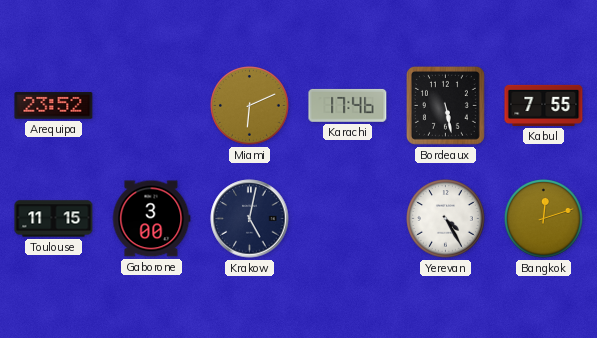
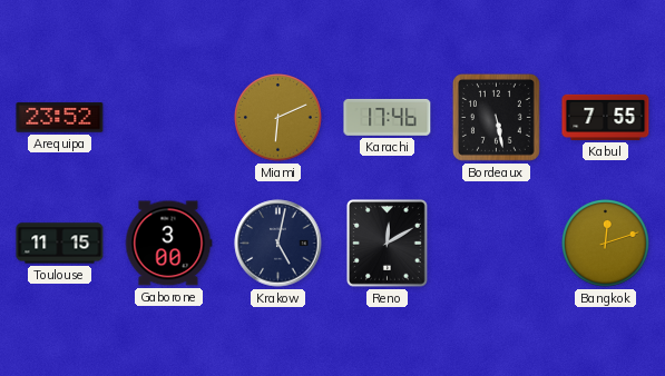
Reno: none -> 12:10 (388, 244)
Yerevan: 4:25 -> none (446, 219)
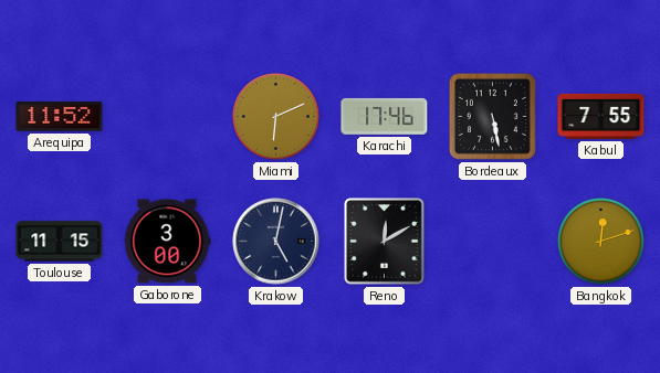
Arequipa: 23:52 -> 11:52 (60, 117)
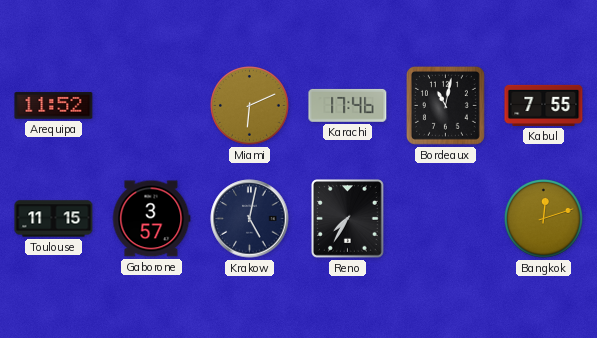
Bordeaux: 5:28 -> 11:02 (445, 105)
Gaborone: 3:00 -> 3:57 (151, 219)
Reno: 12:10 -> 7:35 (348, 219)
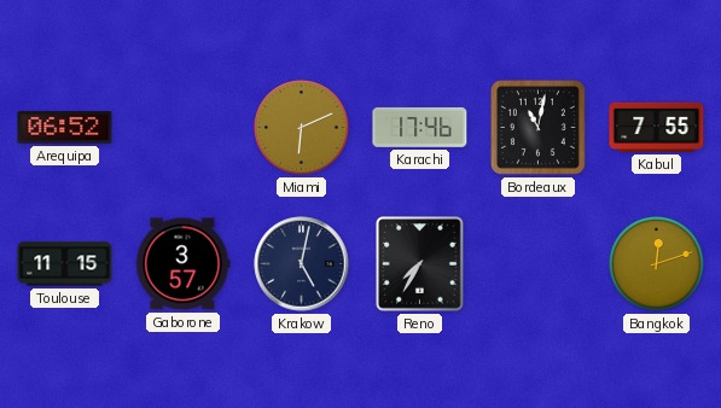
Arequipa: 11:52 -> 06:52 (65, 128)
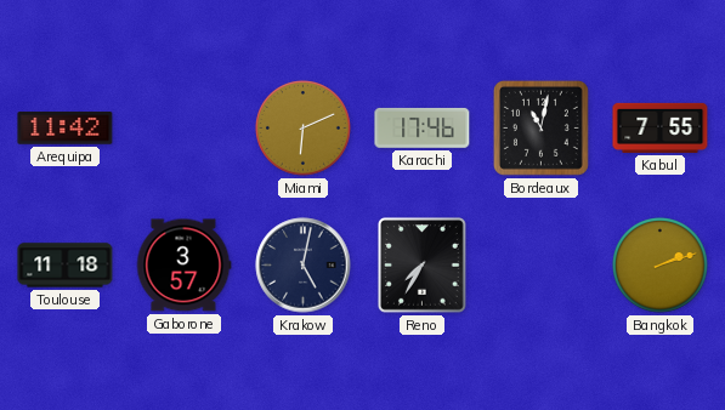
Arequipa: 06:52 -> 11:42 (66, 129)
Toulouse: 11:15 -> 11:18 (66, 266)
Bangkok: 12:12 -> 2:12 (661, 266)
